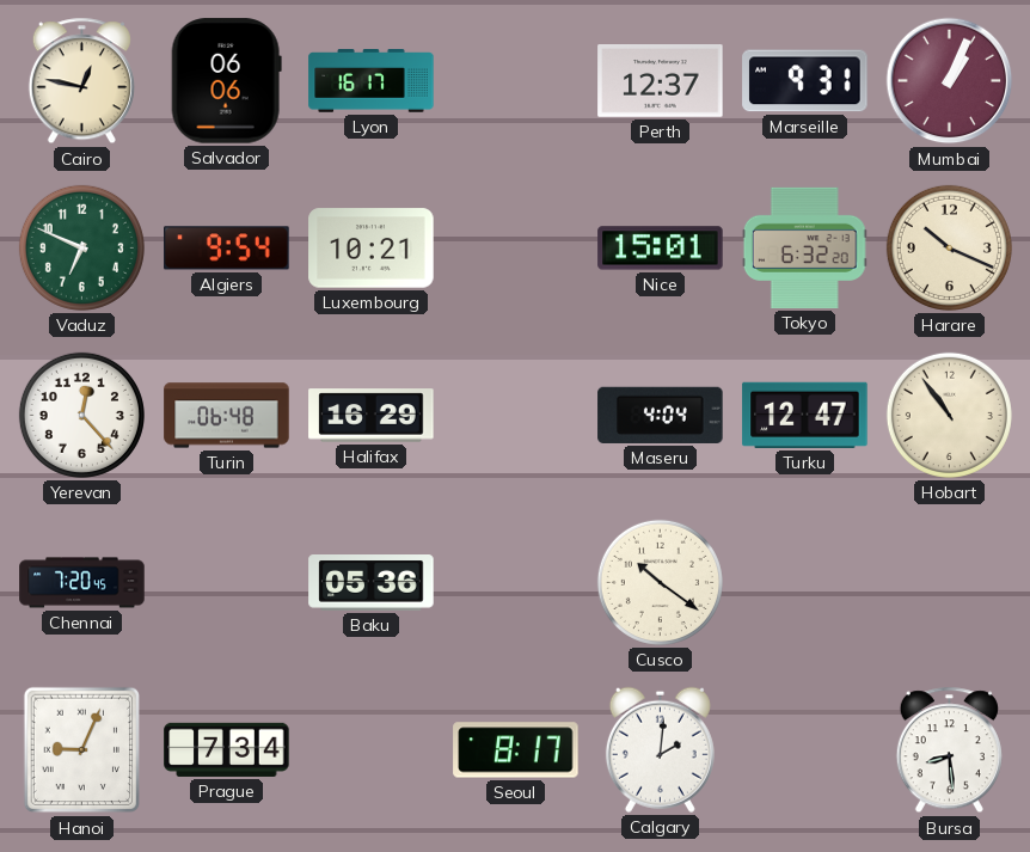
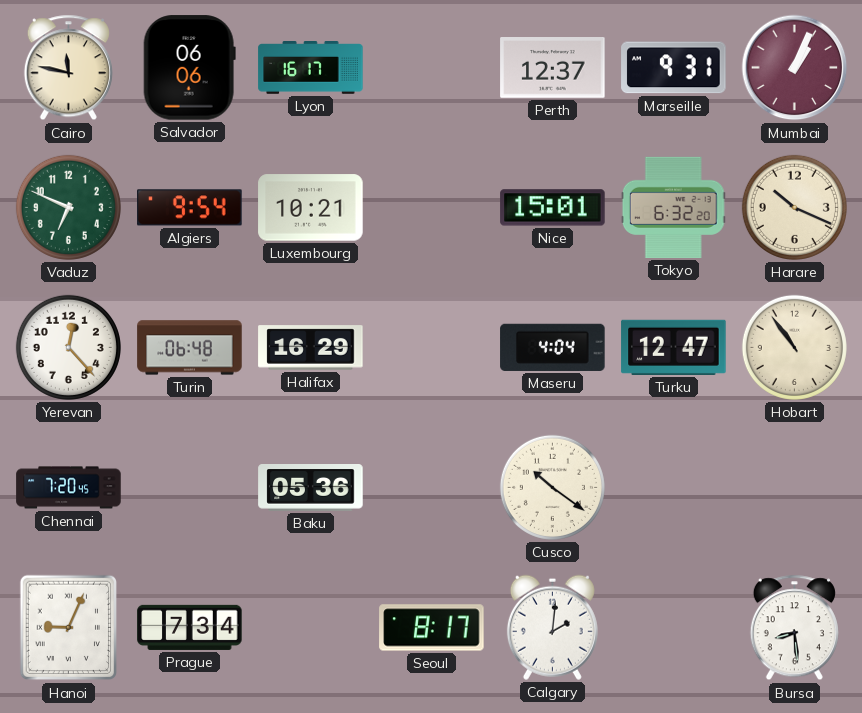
Cairo: 12:47 -> 11:47 (68, 68)
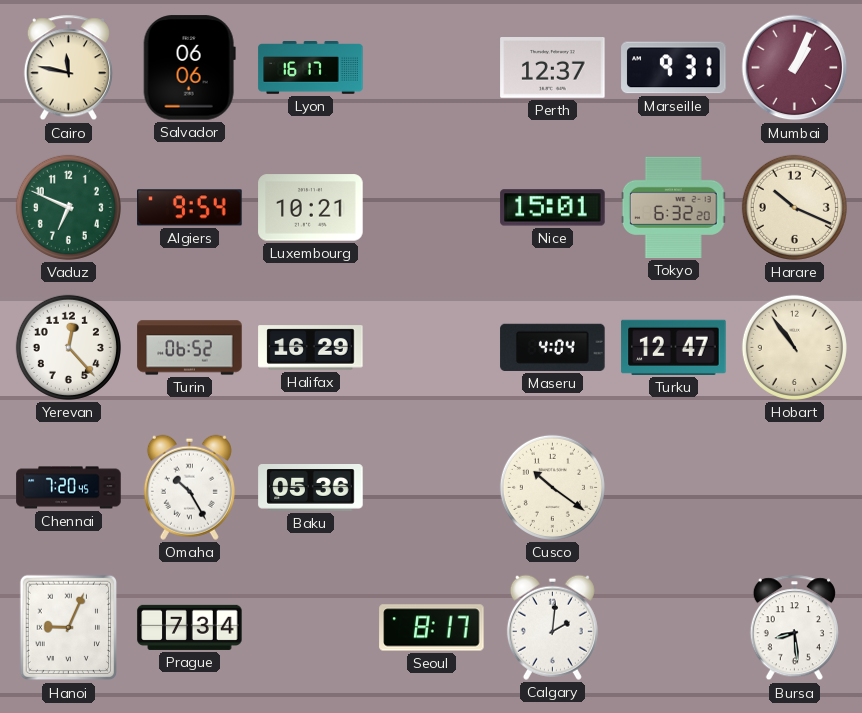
Turin: 06:48 -> 06:52 (190, 348)
Omaha: none -> 10:25 (189, 487)
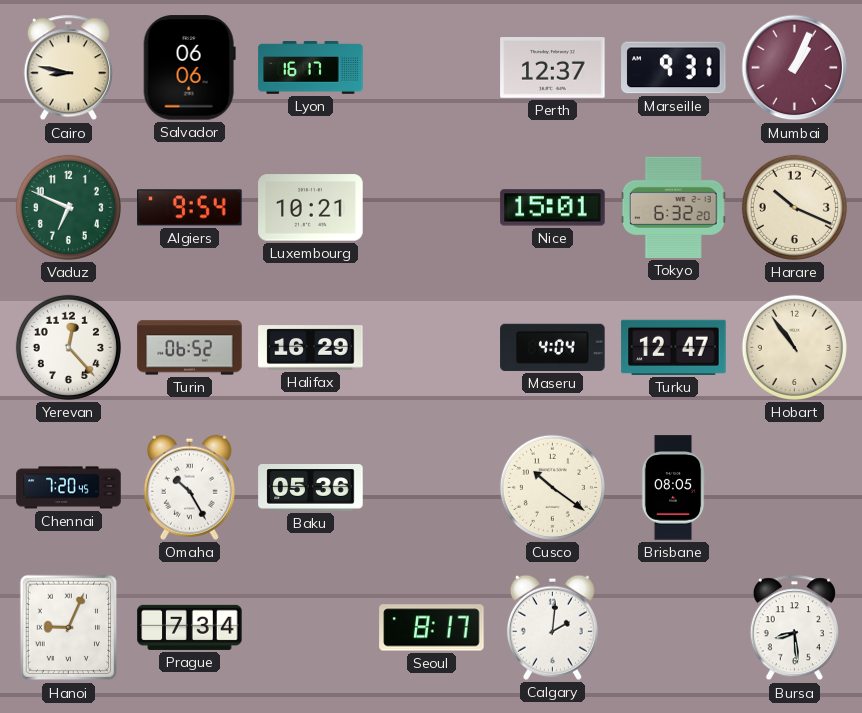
Cairo: 11:47 -> 8:47 (68, 68)
Brisbane: none -> 08:05 (673, 488)
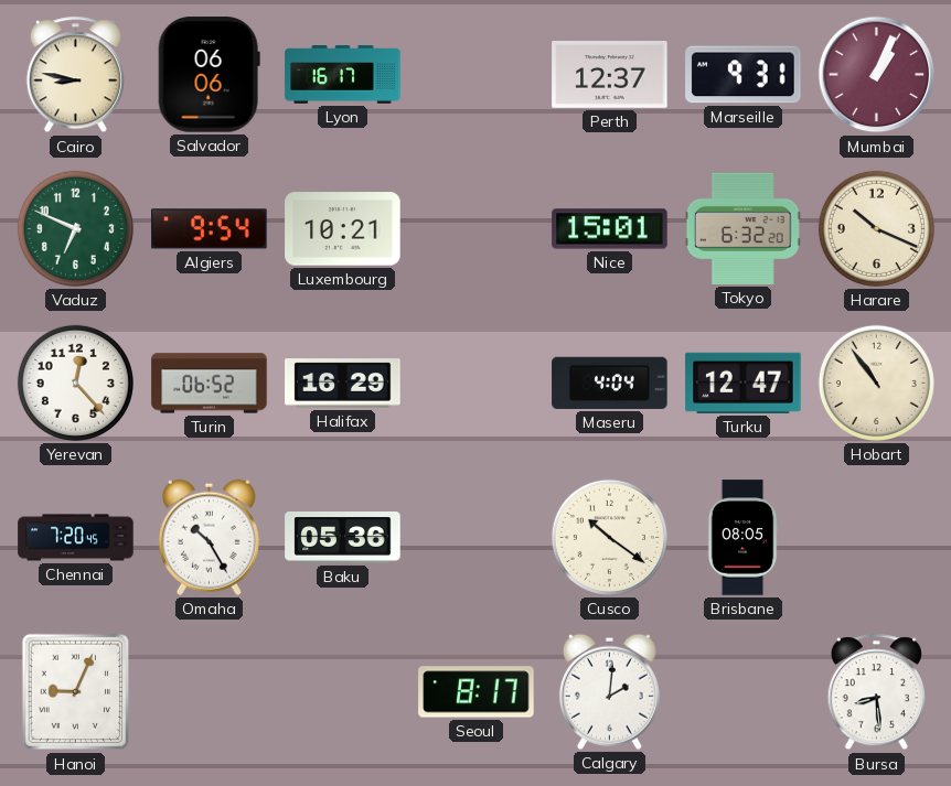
Prague: 7:34 -> none (190, 627)
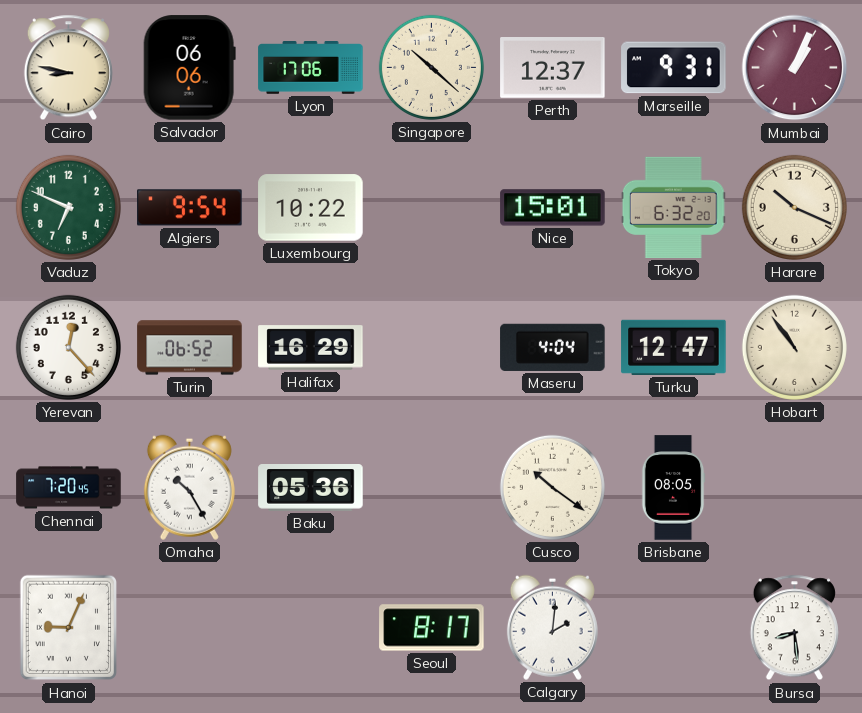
Lyon: 16:17 -> 17:06 (311, 68)
Singapore: none -> 10:22 (431, 67)
Luxembourg: 10:21 -> 10:22 (311, 208)
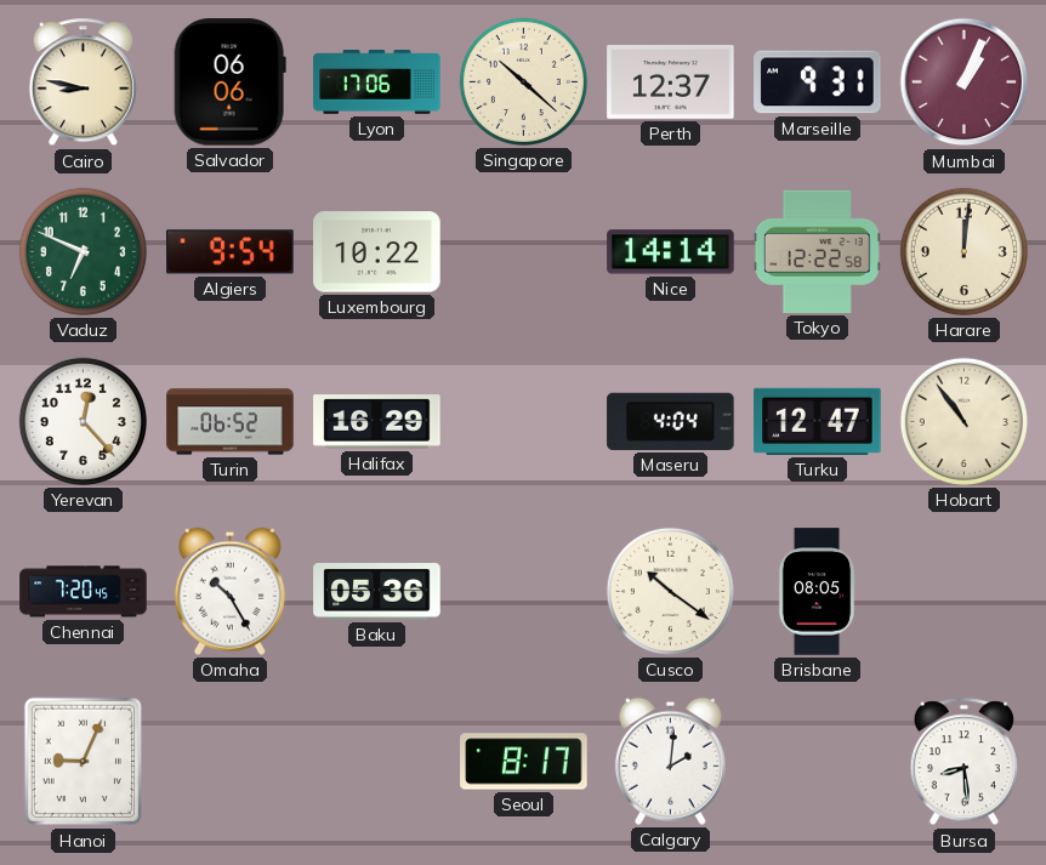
Nice: 15:01 -> 14:14 (671, 252)
Tokyo: 6:32 -> 12:22 (817, 251)
Harare: 10:19 -> 12:01 (963, 251)
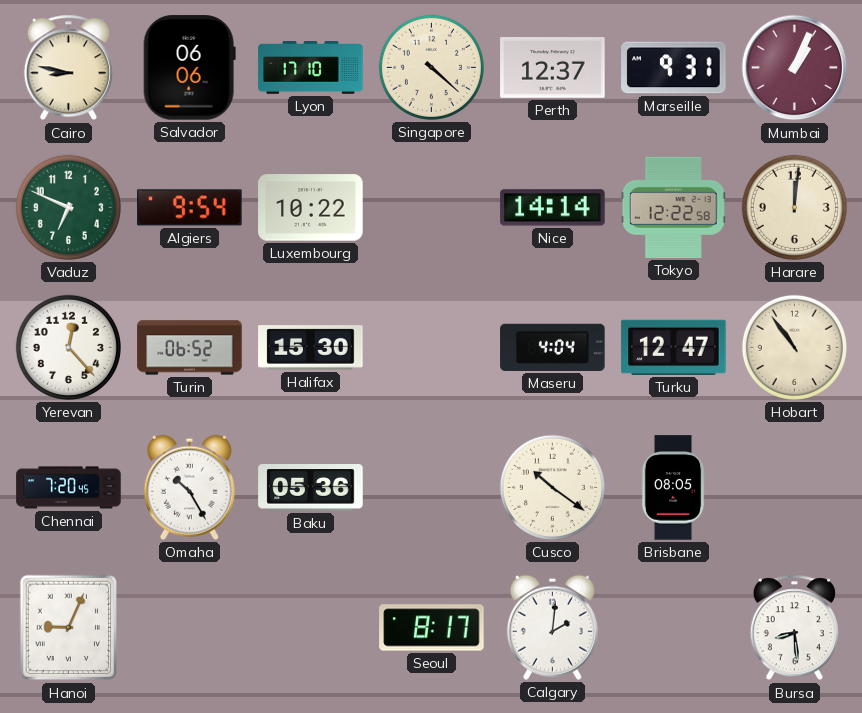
Lyon: 17:06 -> 17:10 (311, 68)
Singapore: 10:22 -> 4:22 (431, 67)
Halifax: 16:29 -> 15:30 (311, 348)
